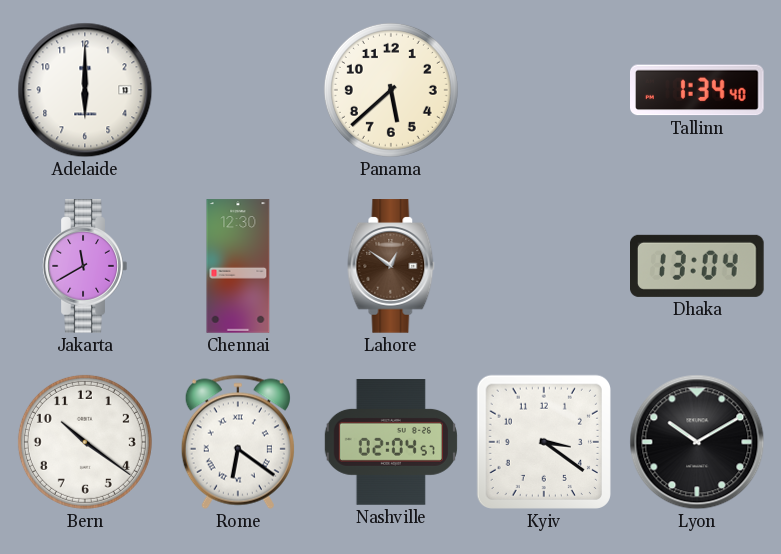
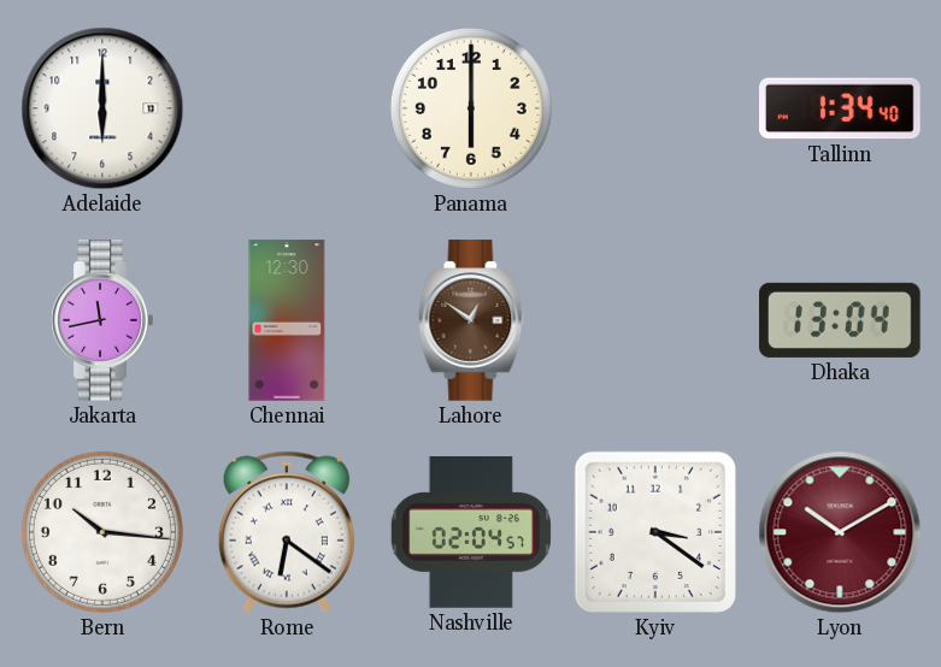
Panama: 5:38 -> 6:00 (471, 108)
Jakarta: 11:40 -> 11:43 (102, 320)
Bern: 10:21 -> 10:16 (102, 532)
Lyon dial: black -> burgundy (840, 532)
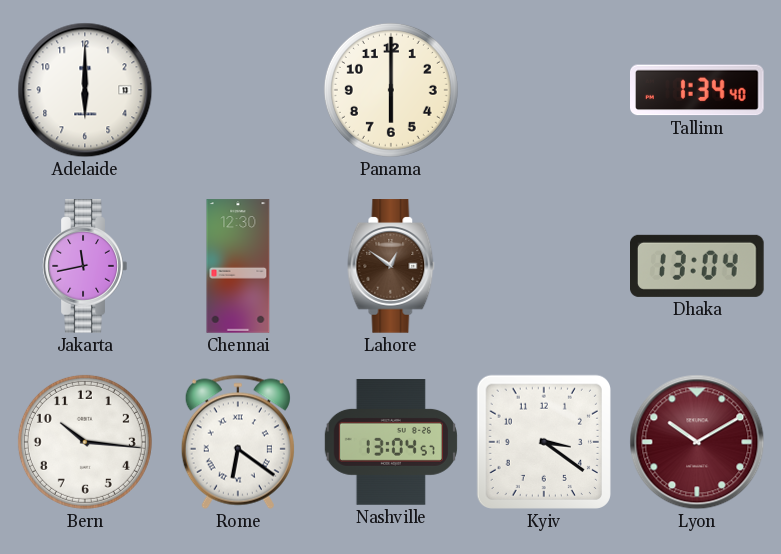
Nashville: 02:04 -> 13:04 (391, 443)
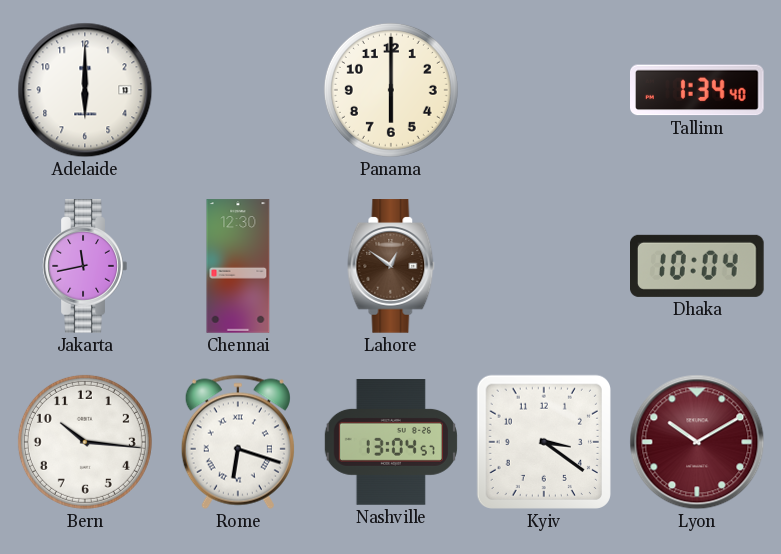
Dhaka: 13:04 -> 10:04 (698, 266)
Rome: 6:21 -> 6:18 (238, 442)
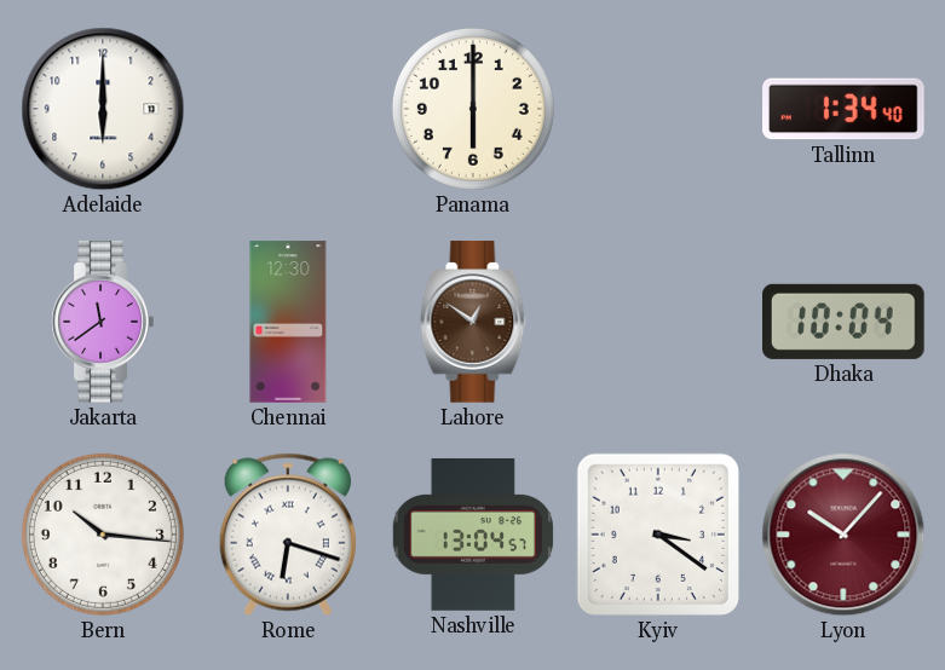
Jakarta: 11:43 -> 11:39 (103, 322)
Lyon: 10:10 -> 10:07 (843, 535)
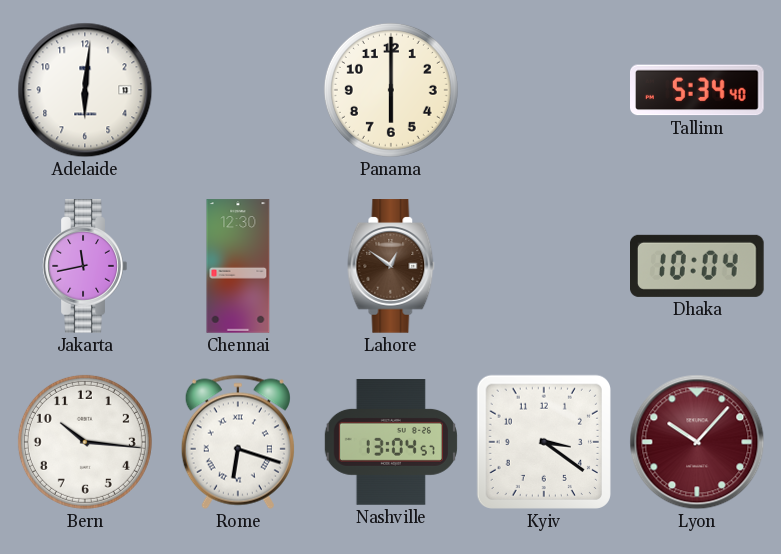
Adelaide: 6:00 -> 6:01 (85, 90)
Tallinn: 1:34 -> 5:34 (698, 90)
Jakarta: 11:39 -> 11:43 (85, 266)
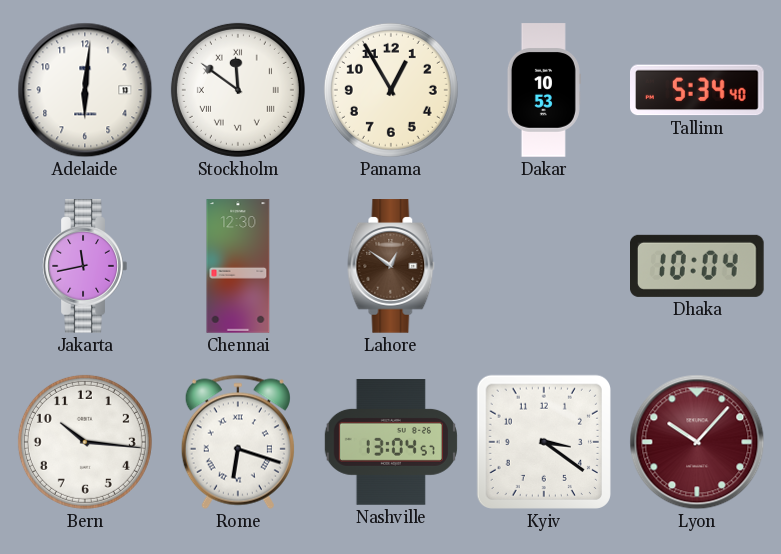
Stockholm: none -> 11:51 (238, 90)
Panama: 6:00 -> 12:55 (391, 90)
Dakar: none -> 10:53 (544, 90)
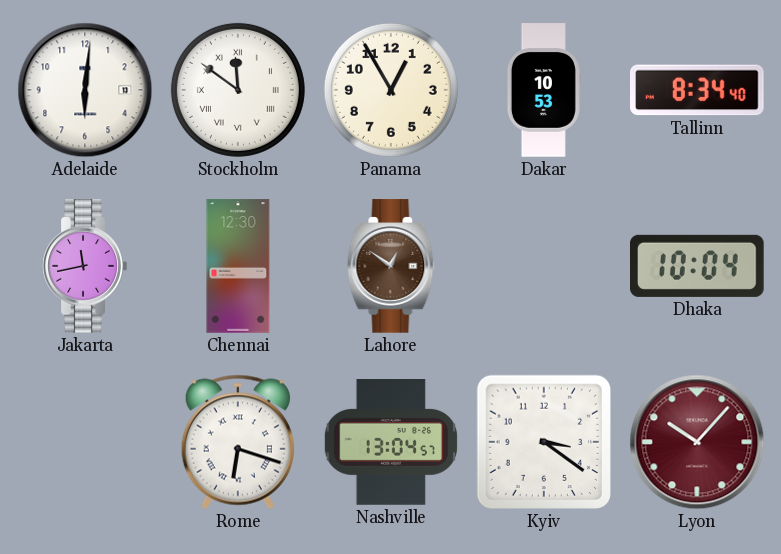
Tallinn: 5:34 -> 8:34 (698, 90)
Bern: 10:16 -> none (85, 442)
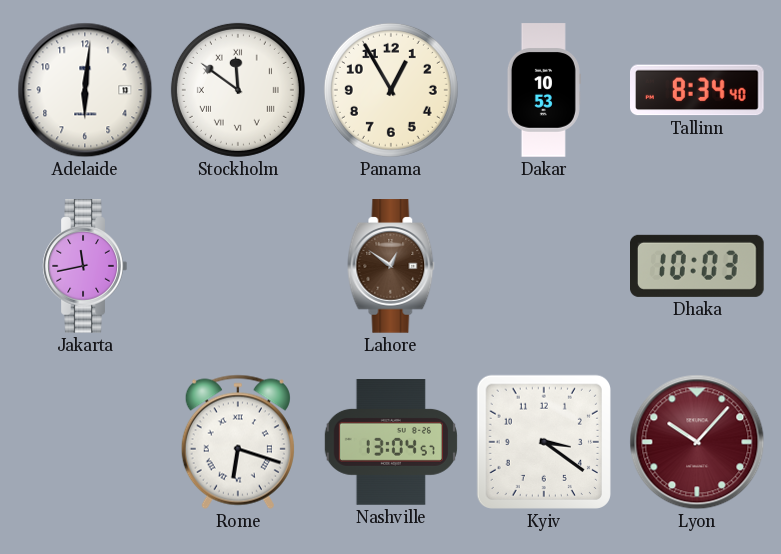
Chennai: 12:30 -> none (238, 266)
Dhaka: 10:04 -> 10:03 (698, 266)
